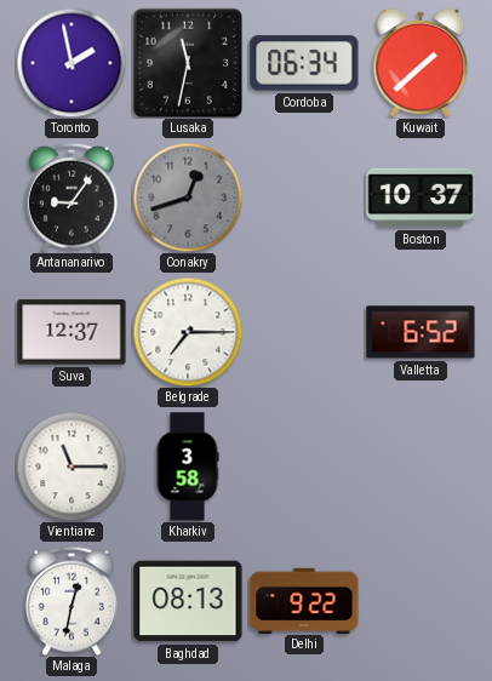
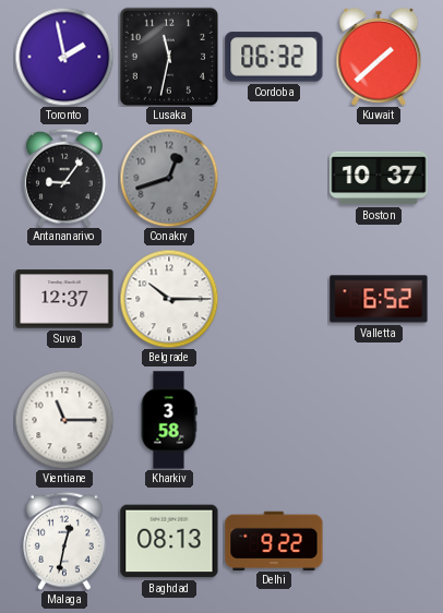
Cordoba: 06:34 -> 06:32 (274, 57)
Belgrade: 7:15 -> 10:15 (169, 299)
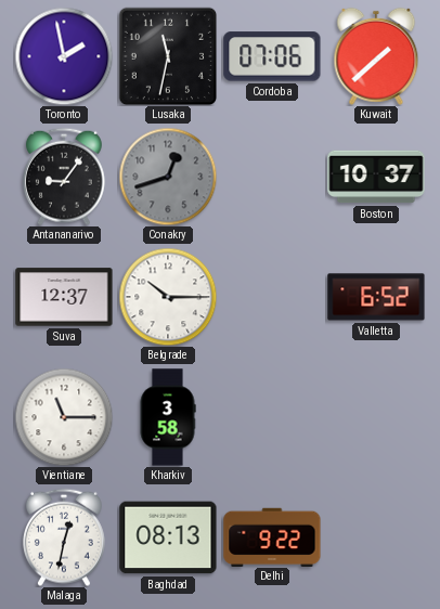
Cordoba: 06:32 -> 07:06 (272, 56)
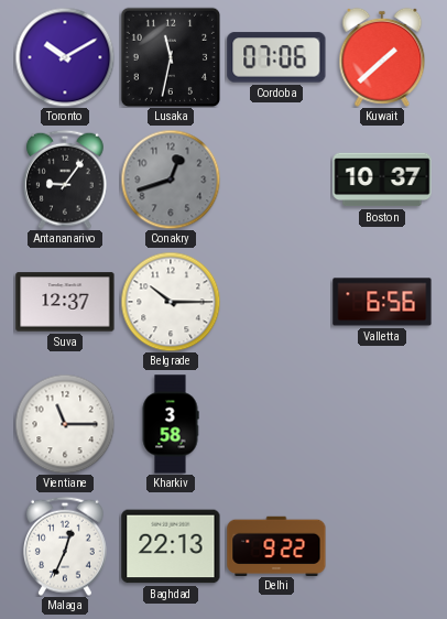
Toronto: 1:58 -> 10:10 (65, 57)
Valletta: 6:52 -> 6:56 (382, 302)
Malaga: 12:32 -> 12:34 (65, 546)
Baghdad: 08:13 -> 22:13 (171, 546)
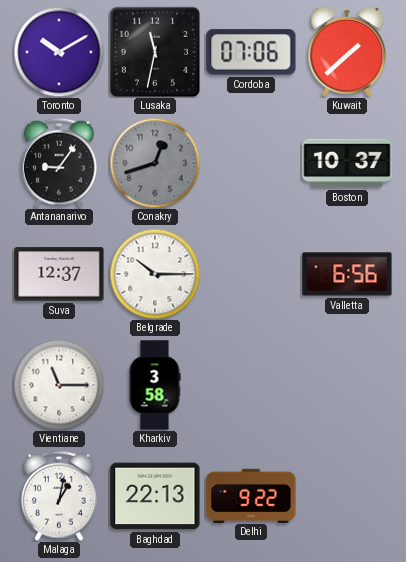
Malaga: 12:34 -> 1:02 (59, 496)
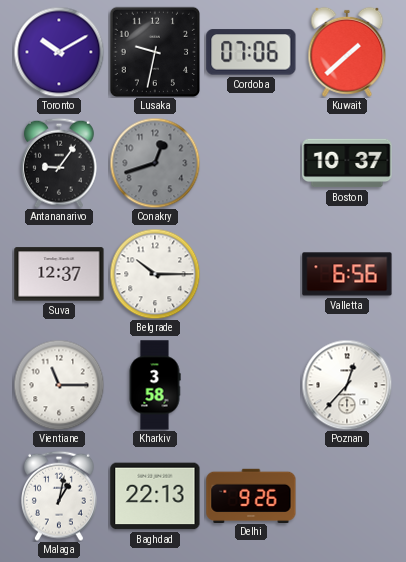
Lusaka: 11:32 -> 9:32 (154, 51)
Poznan: none -> 12:37 (347, 385)
Delhi: 9:22 -> 9:26 (251, 495)
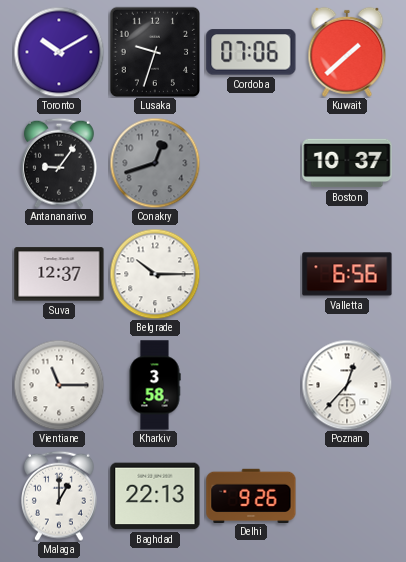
Lusaka: 9:32 -> 9:33 (154, 51)
Malaga: 1:02 -> 1:00 (59, 496)
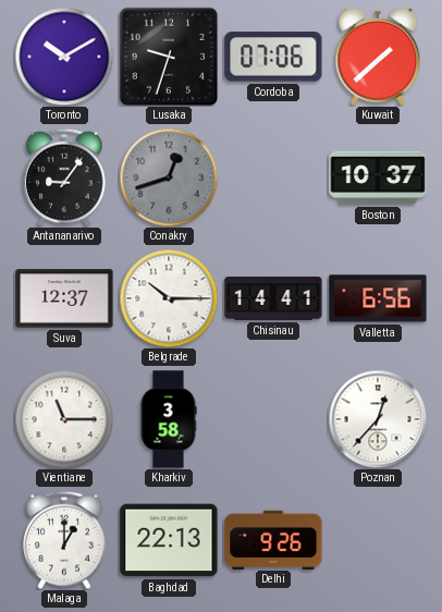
Chisinau: none -> 14:41 (273, 299)
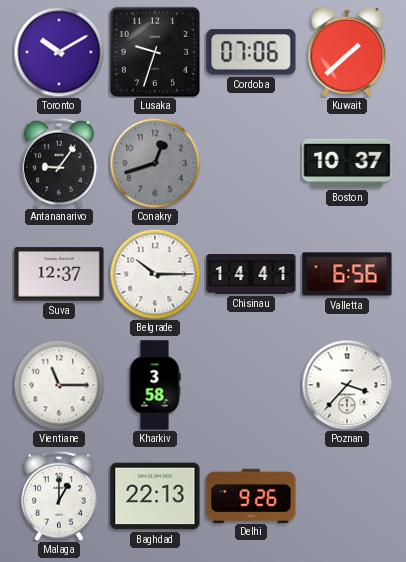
Poznan: 12:37 -> 3:37 (347, 385)
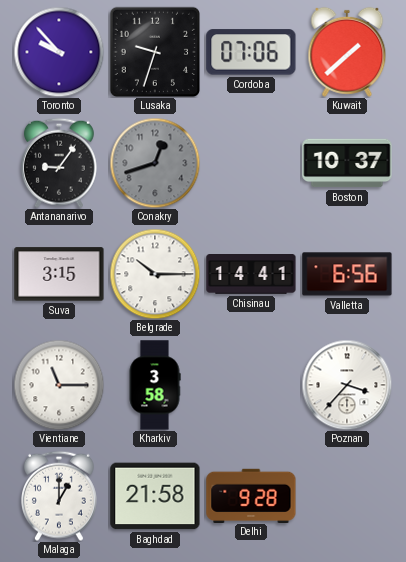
Toronto: 10:10 -> 9:53 (59, 52)
Suva: 12:37 -> 3:15 (59, 274)
Baghdad: 22:13 -> 21:58 (155, 496)
Delhi: 9:26 -> 9:28 (251, 495)
